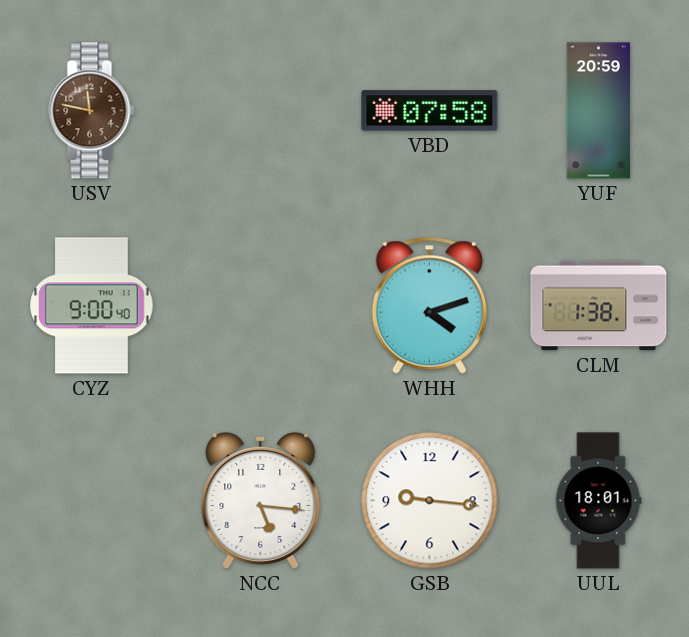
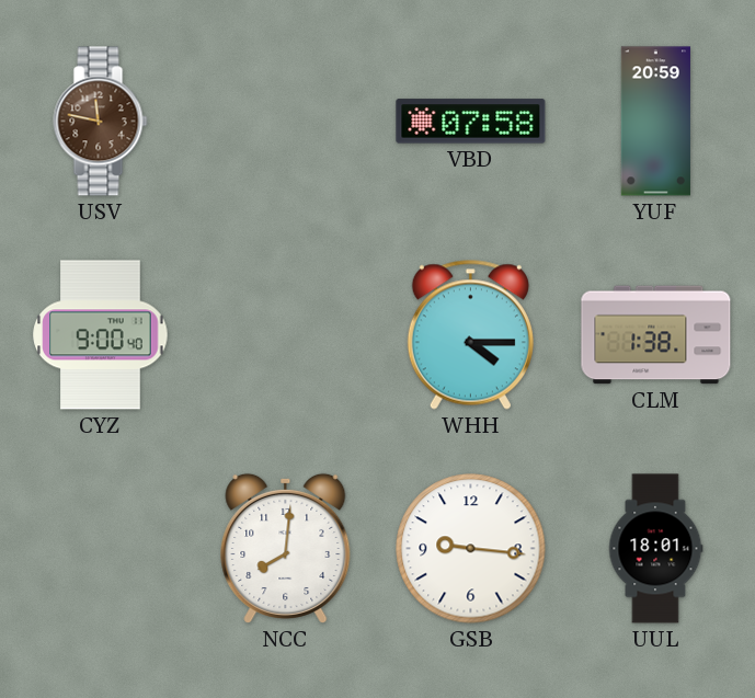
WHH: 4:12 -> 4:15 (470, 334)
NCC: 5:16 -> 8:01 (286, 548)
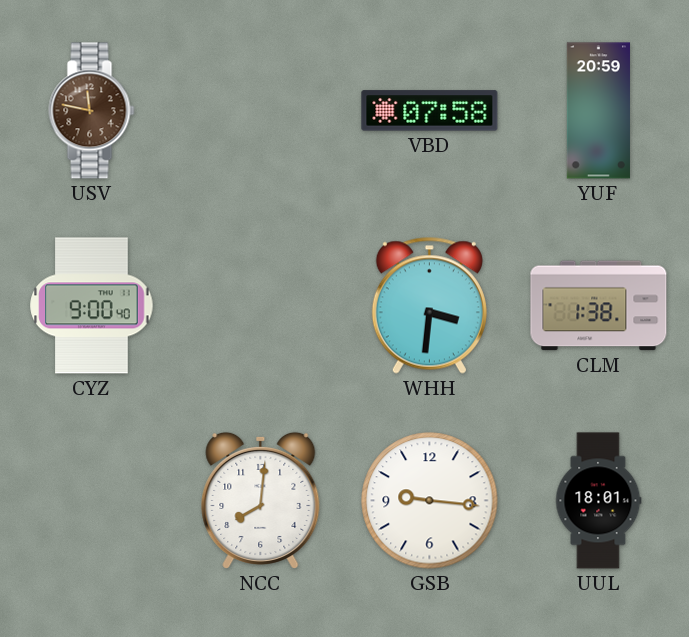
WHH: 4:15 -> 3:31 (429, 305)
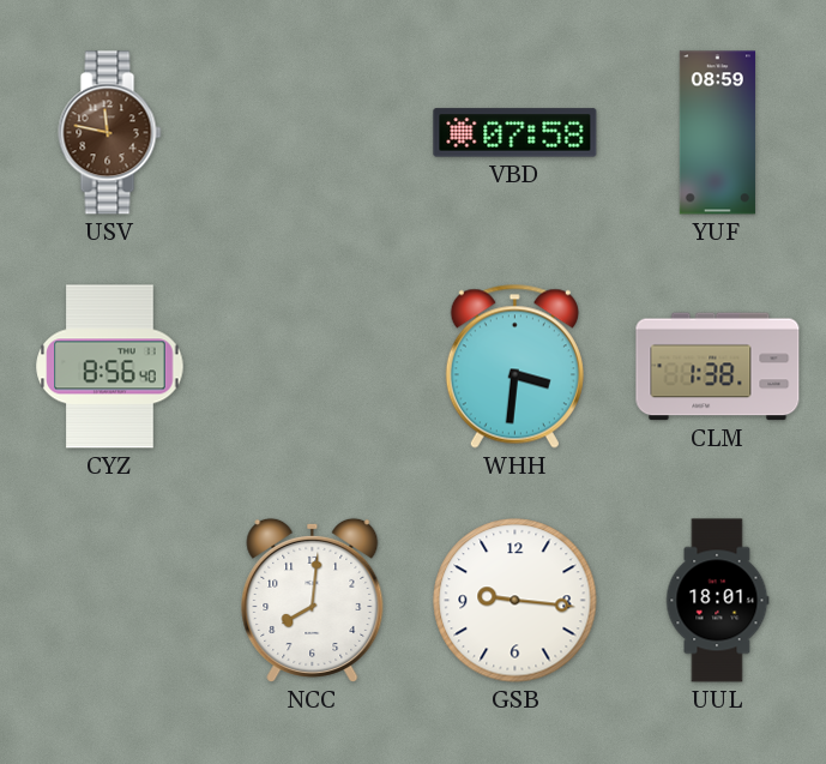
YUF: 20:59 -> 08:59 (717, 133)
CYZ: 9:00 -> 8:56 (110, 367)
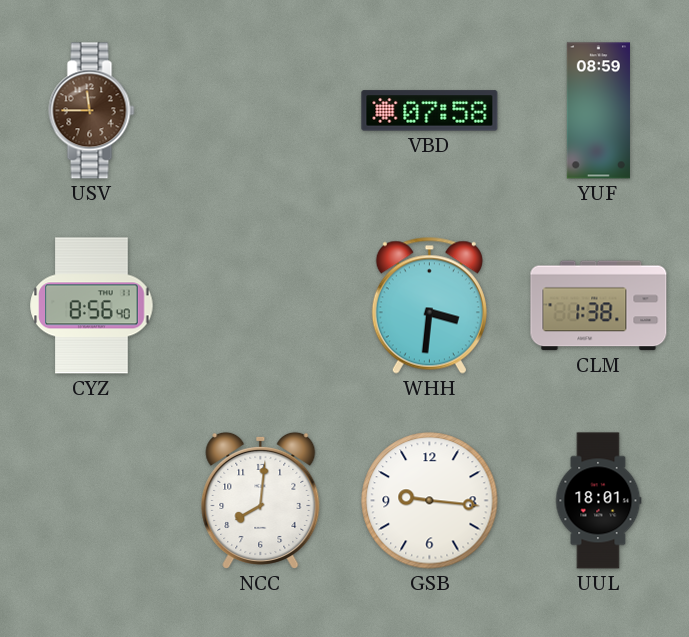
USV: 11:47 -> 11:45 (92, 111)
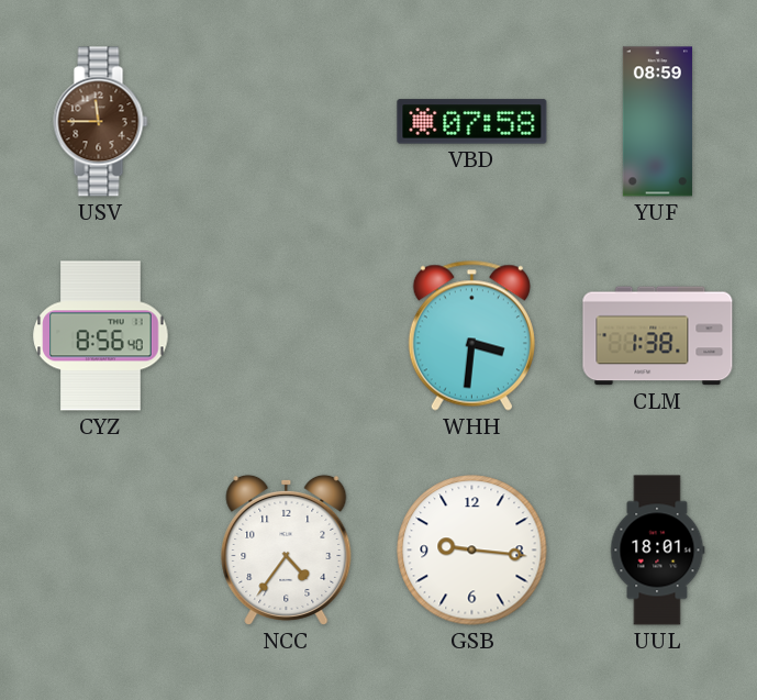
NCC: 8:01 -> 4:36 (287, 549)
